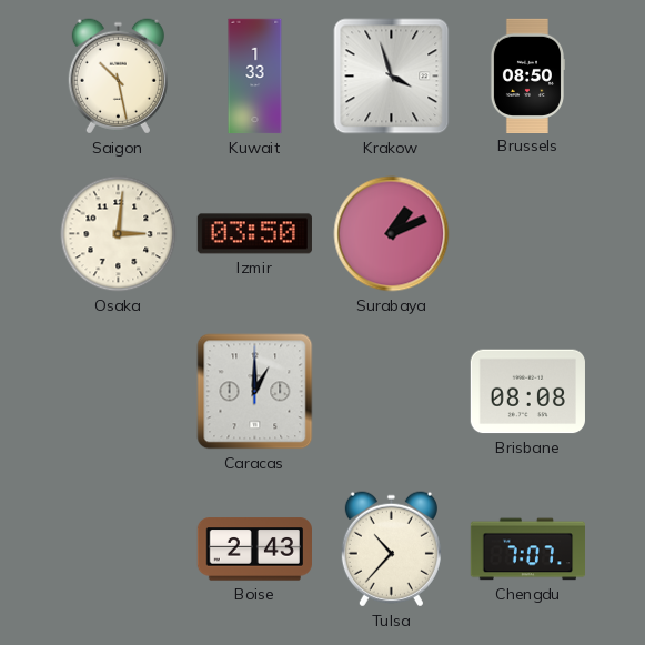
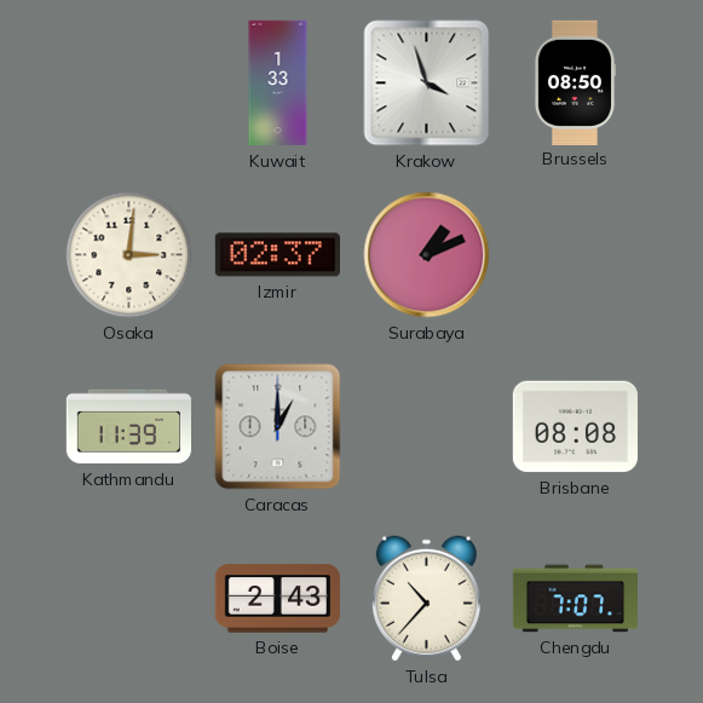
Saigon: 10:28 -> none (118, 77)
Izmir: 03:50 -> 02:37 (277, 255)
Kathmandu: none -> 11:39 (128, 427)
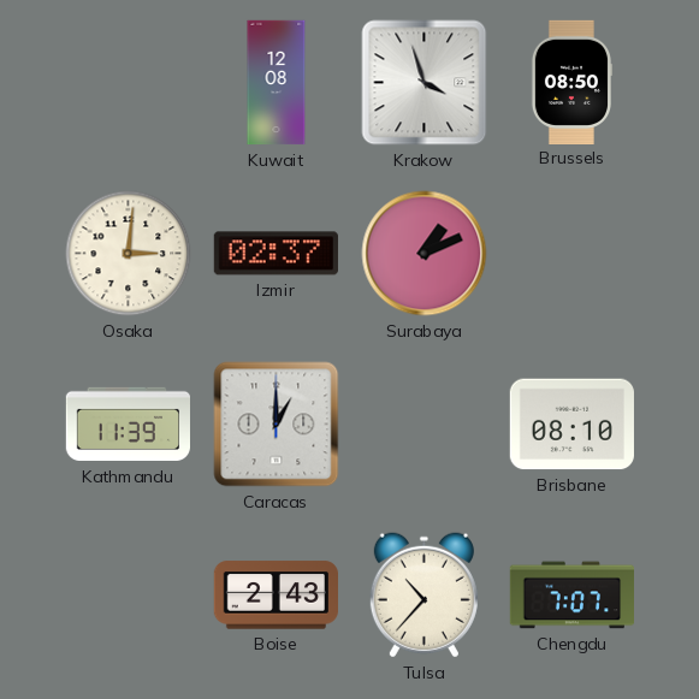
Kuwait: 1:33 -> 12:08 (277, 83)
Brisbane: 08:08 -> 08:10 (571, 425)
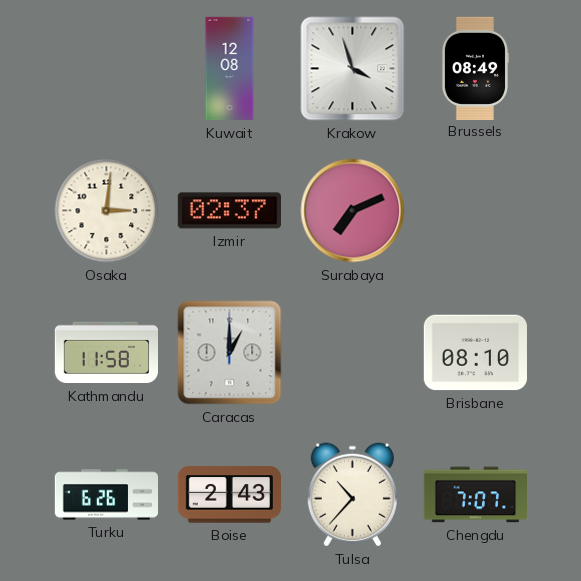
Brussels: 08:50 -> 08:49 (474, 68)
Surabaya: 1:11 -> 7:11 (353, 211)
Kathmandu: 11:39 -> 11:58 (106, 353)
Turku: none -> 6:26 (107, 495)
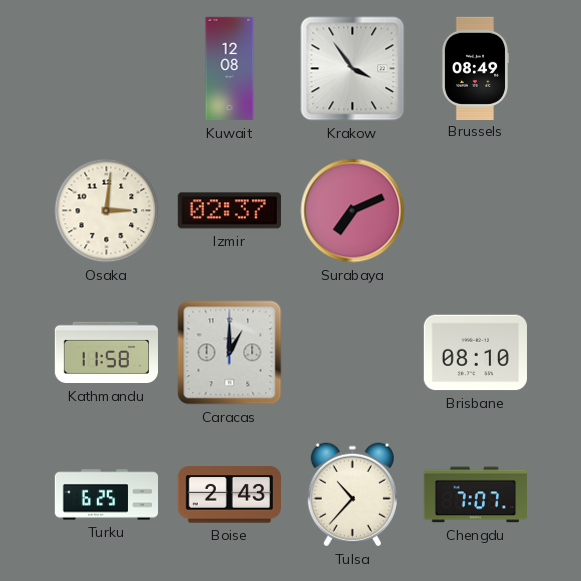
Krakow: 3:57 -> 3:54 (353, 69)
Turku: 6:26 -> 6:25 (107, 495)
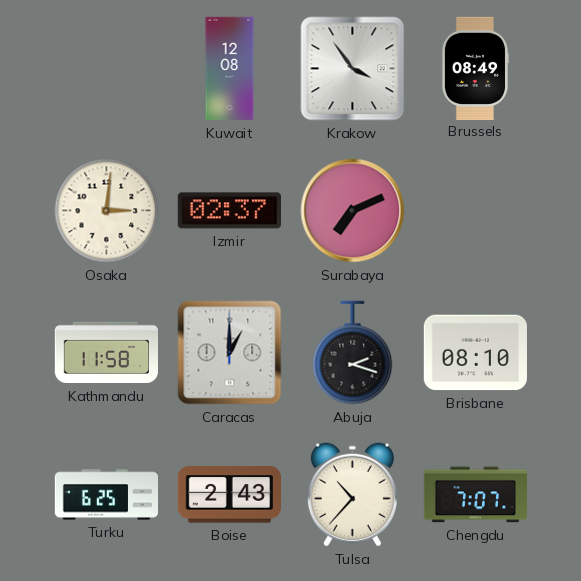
Abuja: none -> 2:18 (353, 353)
